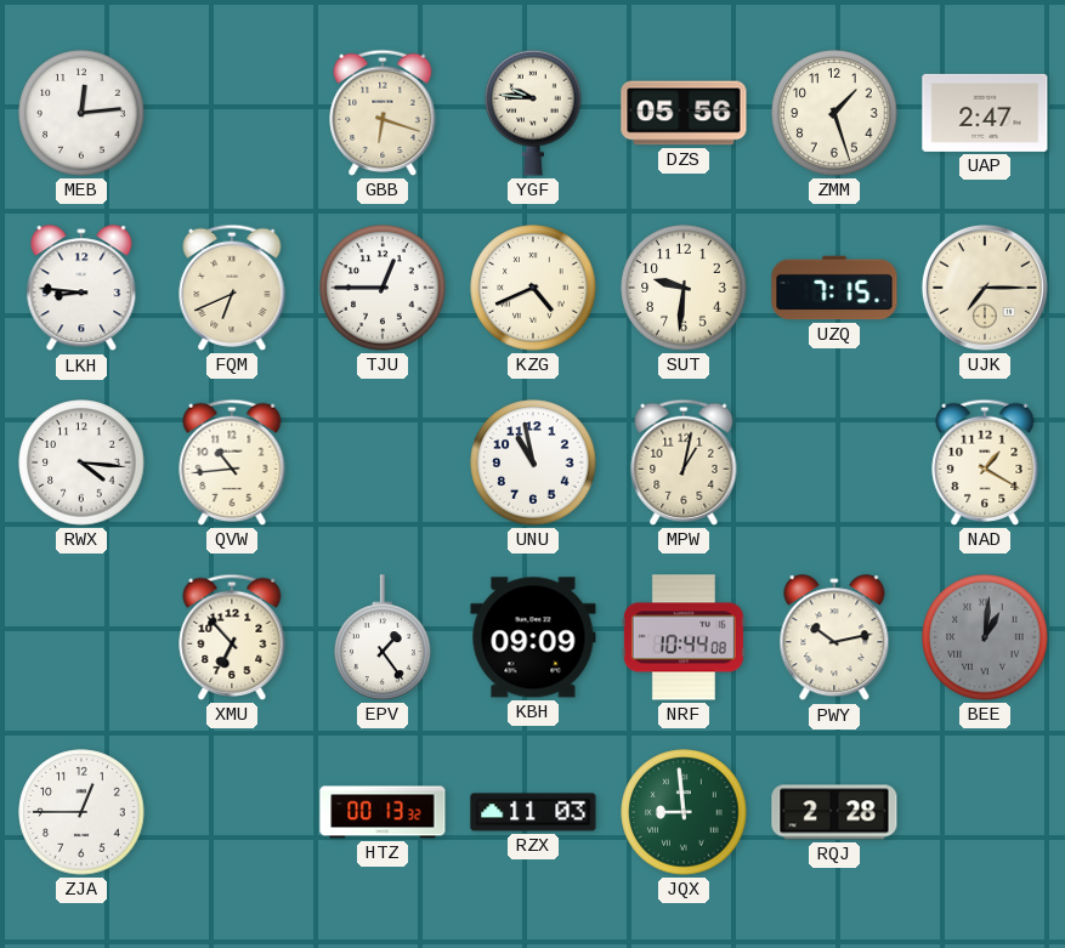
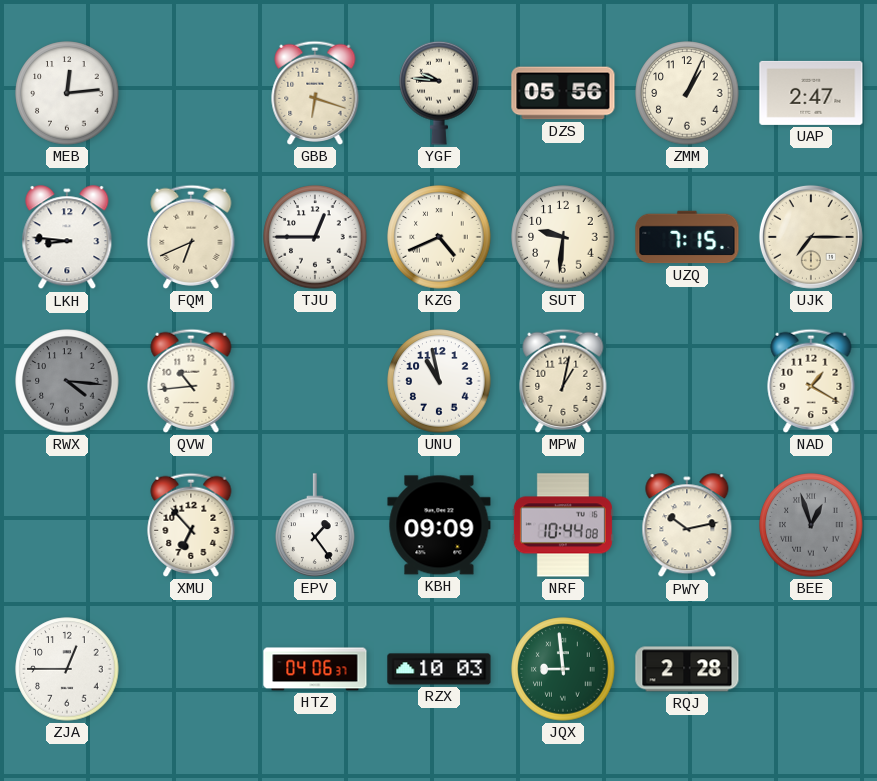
ZMM: 1:27 -> 1:04 (687, 93)
RWX dial: white -> grey (67, 381)
BEE: 1:01 -> 12:57 (811, 525)
HTZ: 00:13 -> 04:06 (315, 669)
RZX: 11:03 -> 10:03 (439, 669)
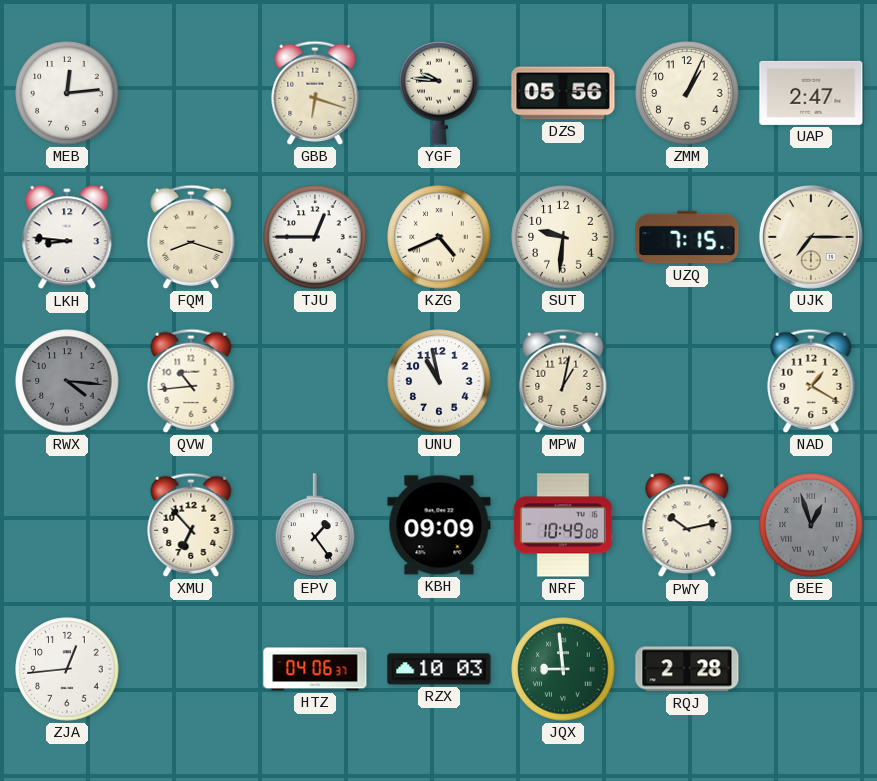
FQM: 6:41 -> 8:18 (191, 237)
NRF: 10:44 -> 10:49 (563, 525)
ZJA: 12:45 -> 12:44 (67, 669)
